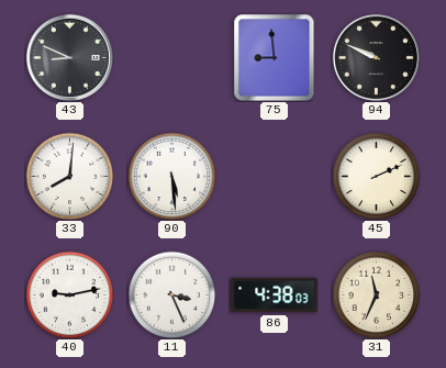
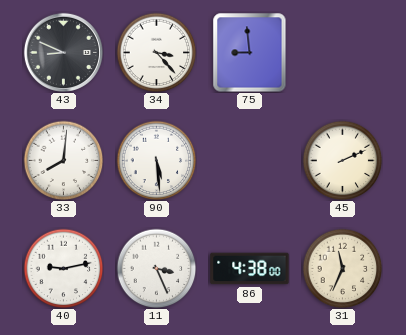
34: none -> 3:23 (156, 52)
94: 9:49 -> none (376, 57)
86: 4:38:03 -> 4:38:00 (250, 269)
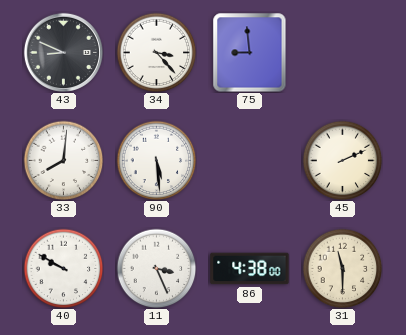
40: 9:13 -> 9:50 (63, 268)
31: 11:34 -> 11:30 (342, 268)
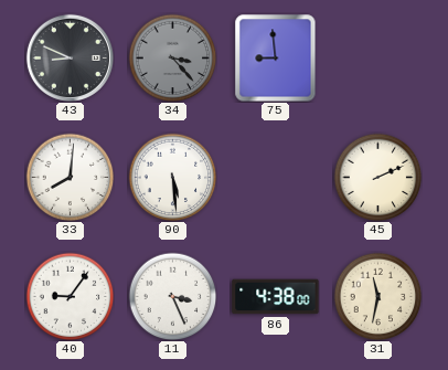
34 dial: white -> grey (172, 57)
40: 9:50 -> 9:06 (70, 296)
31: 11:30 -> 11:32 (377, 296)
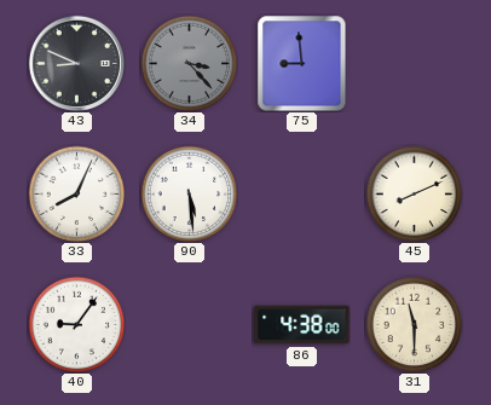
33: 8:01 -> 8:04 (76, 193)
45: 2:11 -> 8:11 (414, 193)
11: 3:26 -> none (172, 296)
31: 11:32 -> 11:30 (414, 324)
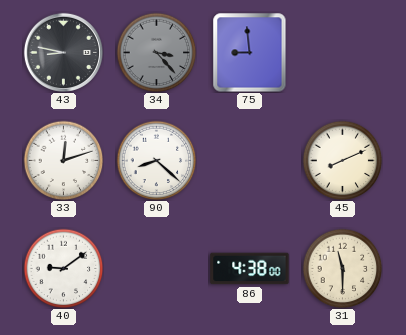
43: 8:49 -> 8:47 (63, 52)
33: 8:04 -> 12:12 (63, 160)
90: 5:29 -> 8:22 (156, 160)
40: 9:06 -> 9:09 (63, 268)
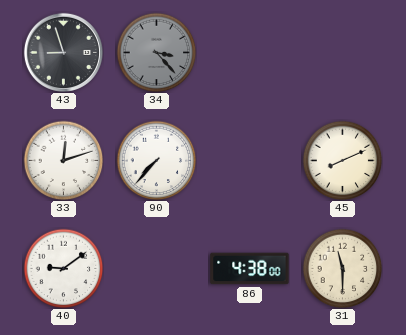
43: 8:47 -> 8:57 (63, 52)
75: 8:59 -> none (250, 52)
90: 8:22 -> 7:37 (156, 160)
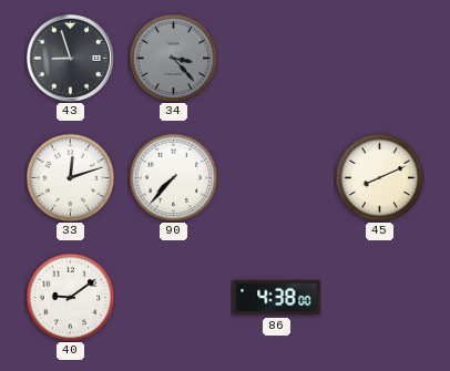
31: 11:30 -> none (342, 268)
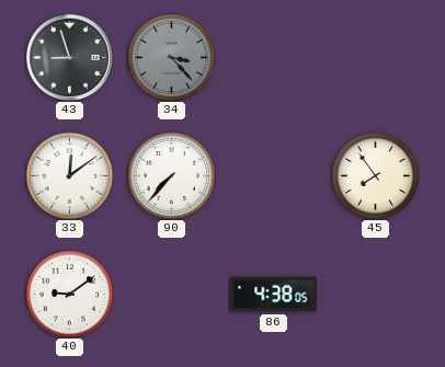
33: 12:12 -> 12:09 (69, 175)
45: 8:11 -> 7:54 (375, 175)
86: 4:38:00 -> 4:38:05 (274, 295)
